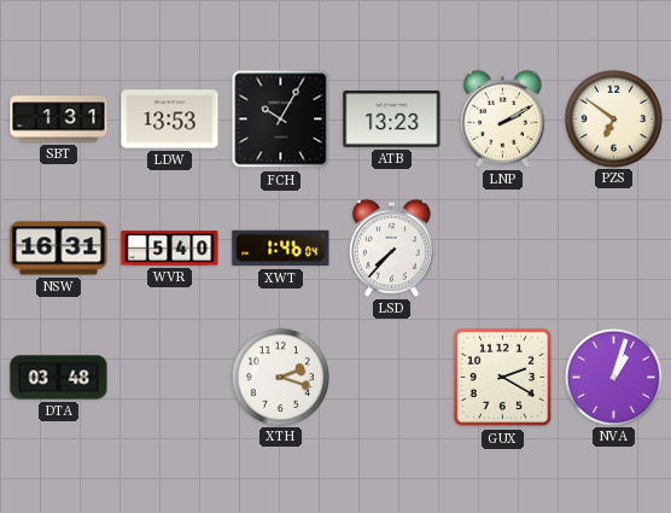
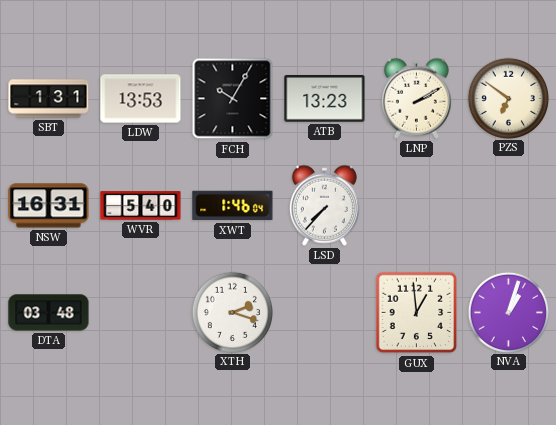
GUX: 2:20 -> 12:59 (417, 313)
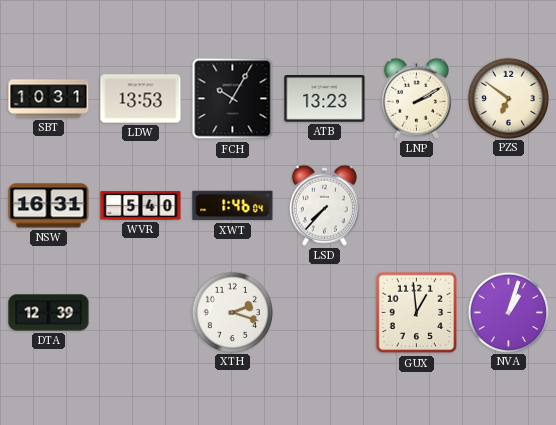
SBT: 1:31 -> 10:31 (49, 99)
DTA: 03:48 -> 12:39 (49, 313)
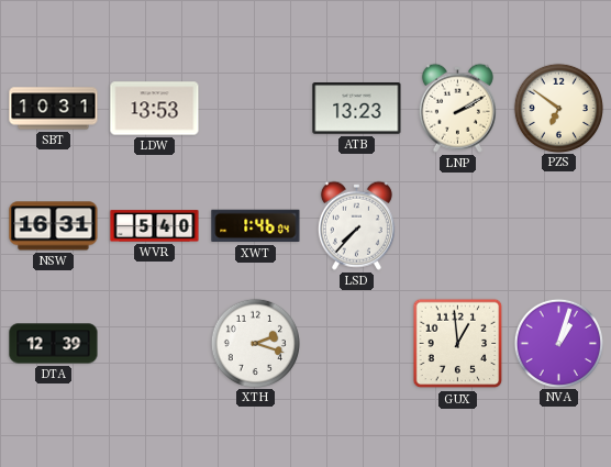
FCH: 10:05 -> none (233, 99)
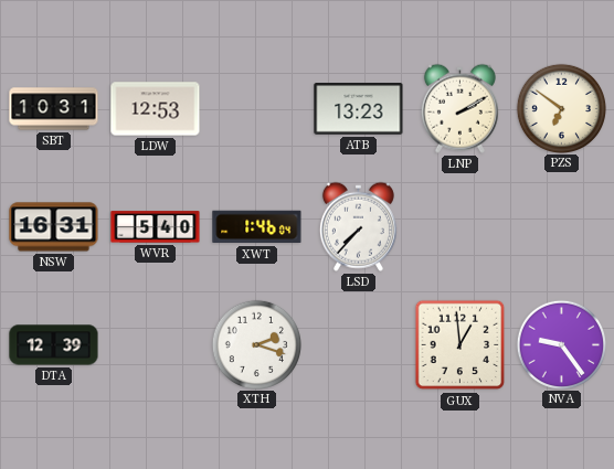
LDW: 13:53 -> 12:53 (156, 109)
NVA: 1:03 -> 9:24 (561, 344)
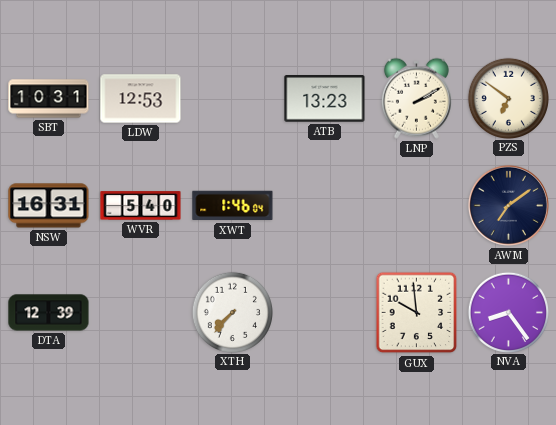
LSD: 7:37 -> none (358, 226)
AWM: none -> 7:09 (508, 205)
XTH: 2:18 -> 7:37 (232, 312)
GUX: 12:59 -> 9:59 (417, 313)
NVA: 9:24 -> 8:24 (508, 312)
